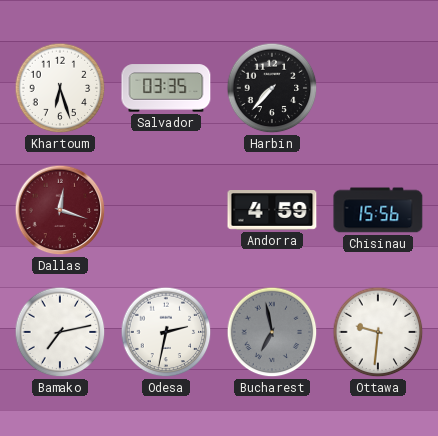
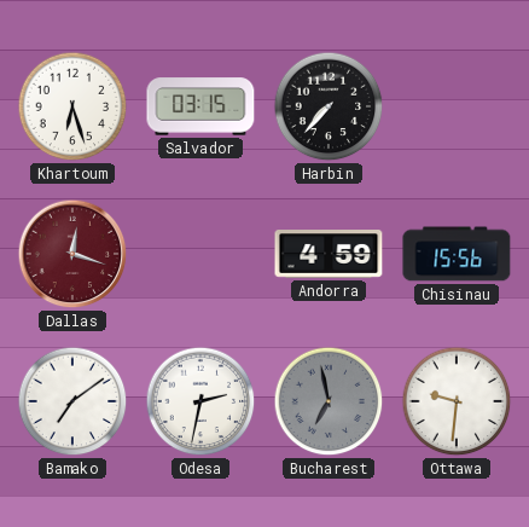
Salvador: 03:35 -> 03:15 (200, 106)
Bamako: 7:13 -> 7:09 (72, 401)
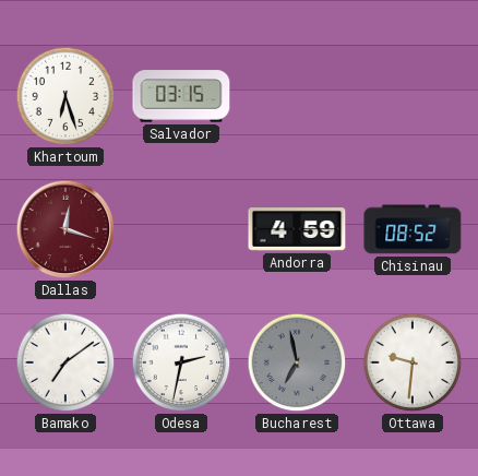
Harbin: 7:37 -> none (329, 106)
Chisinau: 15:56 -> 08:52 (413, 229)
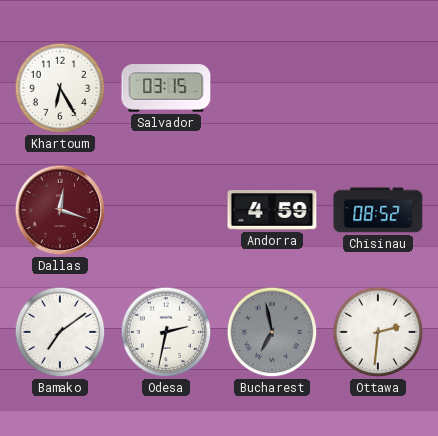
Khartoum: 6:27 -> 6:25 (60, 88)
Ottawa: 9:31 -> 2:31 (378, 332)
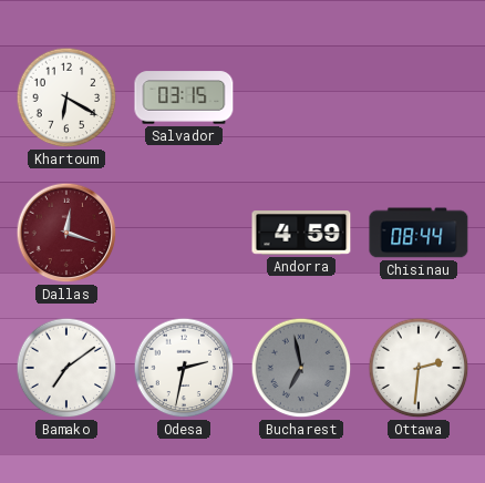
Khartoum: 6:25 -> 6:20 (66, 97)
Chisinau: 08:52 -> 08:44 (419, 233)
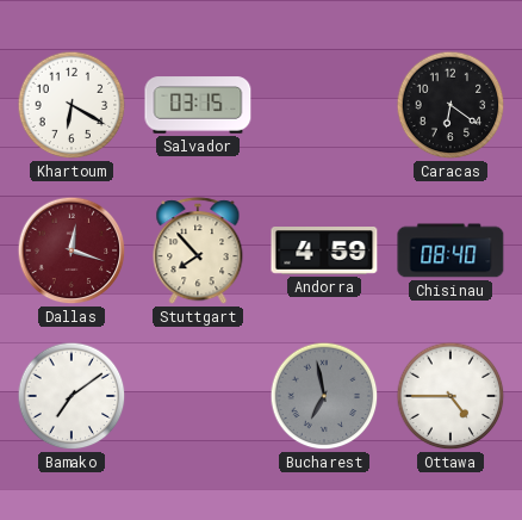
Caracas: none -> 6:21 (450, 105)
Stuttgart: none -> 7:53 (198, 252)
Chisinau: 08:44 -> 08:40 (450, 250)
Odesa: 2:32 -> none (184, 368)
Ottawa: 2:31 -> 4:45 (450, 396)
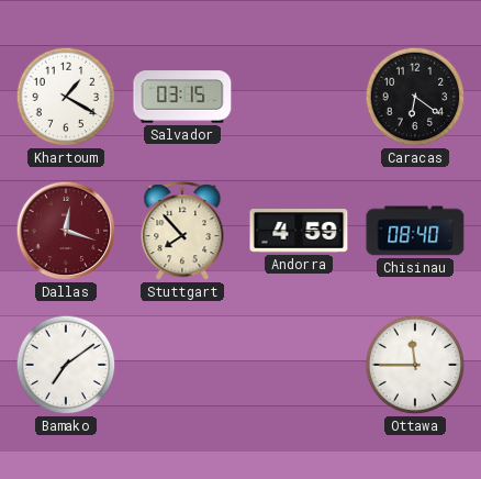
Khartoum: 6:20 -> 1:20 (66, 97)
Bucharest: 6:58 -> none (324, 396)
Ottawa: 4:45 -> 11:45 (415, 365)
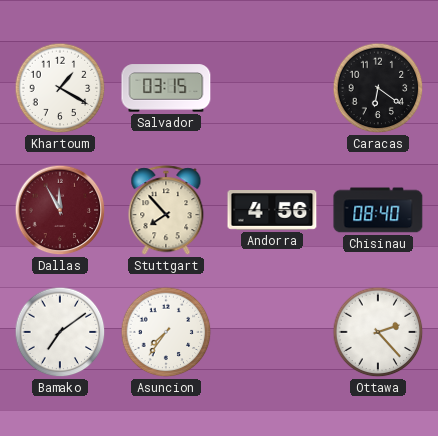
Dallas: 12:18 -> 11:55 (60, 210)
Andorra: 4:59 -> 4:56 (272, 211)
Asuncion: none -> 7:36 (166, 332)
Ottawa: 11:45 -> 2:23 (378, 332)
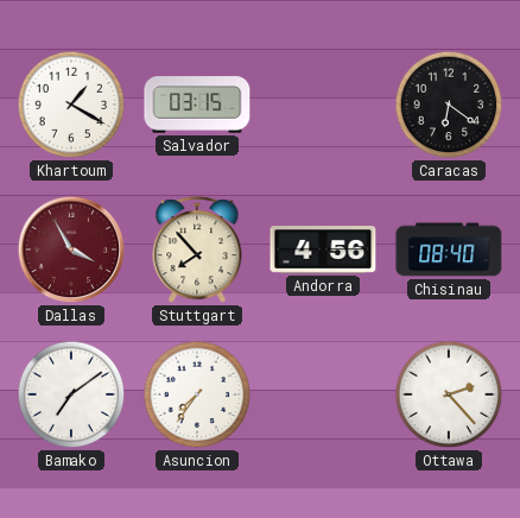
Dallas: 11:55 -> 3:55 (71, 249)
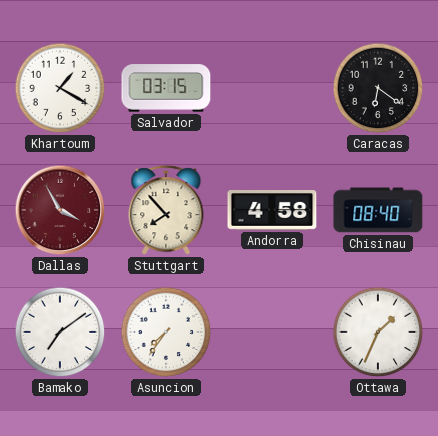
Andorra: 4:56 -> 4:58 (272, 211)
Ottawa: 2:23 -> 1:34 (378, 332)
